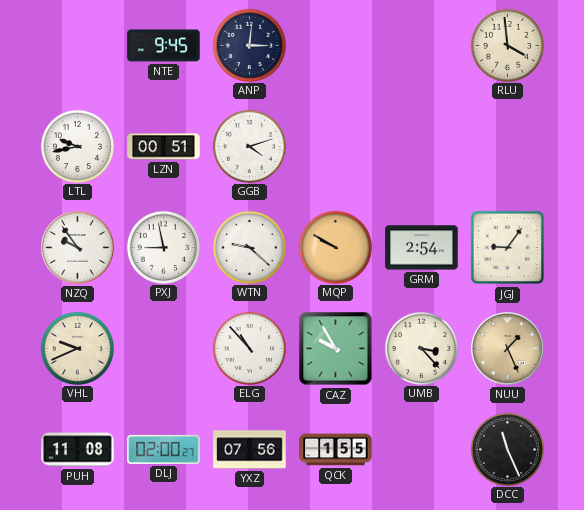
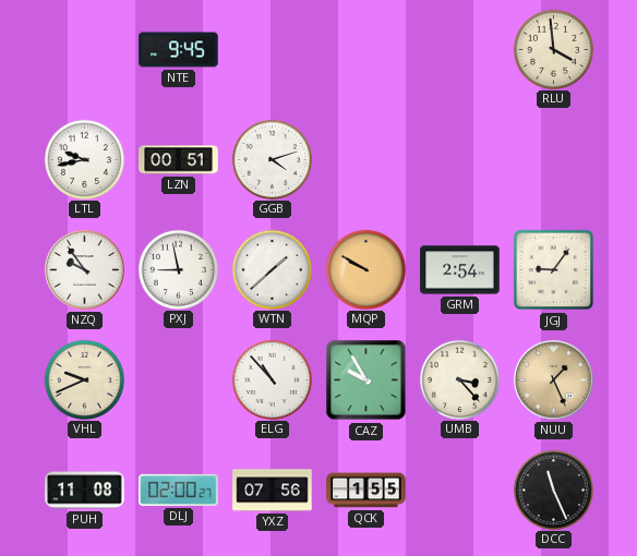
ANP: 3:01 -> none (249, 45)
WTN: 9:22 -> 1:38 (272, 269)
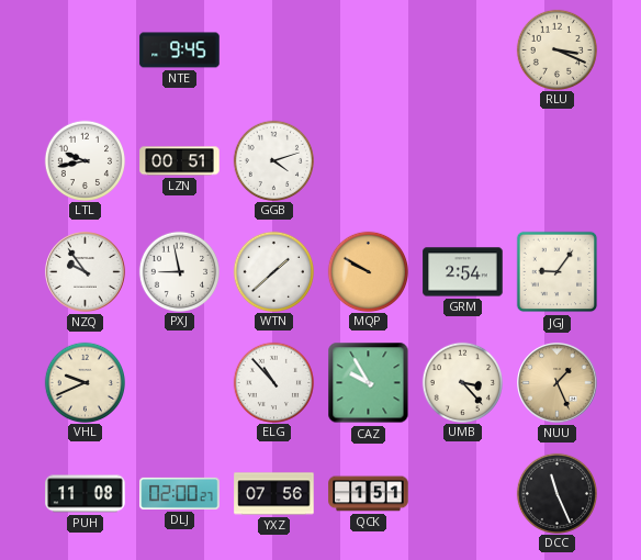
RLU: 3:59 -> 3:19 (556, 49)
QCK: 1:55 -> 1:51 (369, 494)
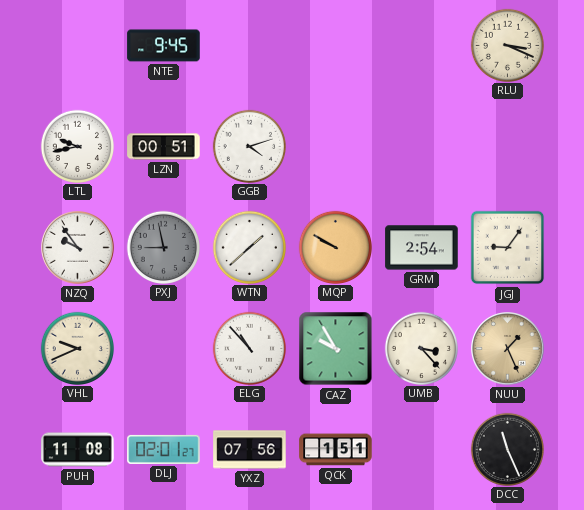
PXJ dial: white -> grey (163, 247)
DLJ: 02:00 -> 02:01 (164, 449)
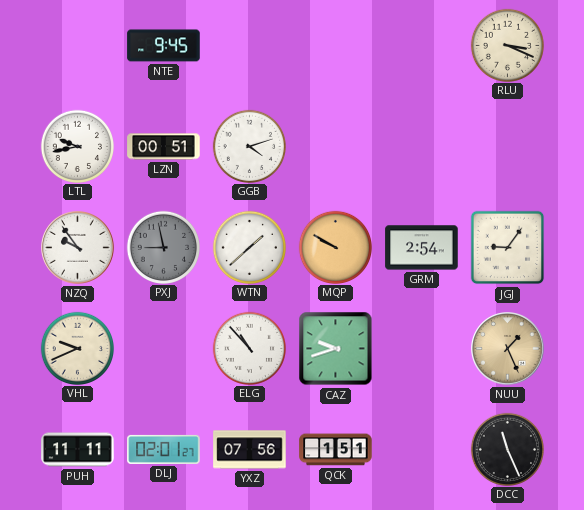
CAZ: 9:55 -> 9:42 (336, 349)
UMB: 3:23 -> none (421, 348)
PUH: 11:08 -> 11:11 (78, 450)
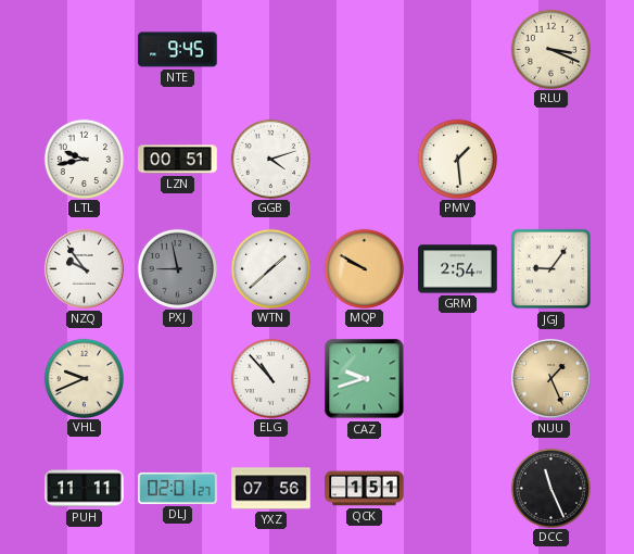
PMV: none -> 1:29 (457, 159)
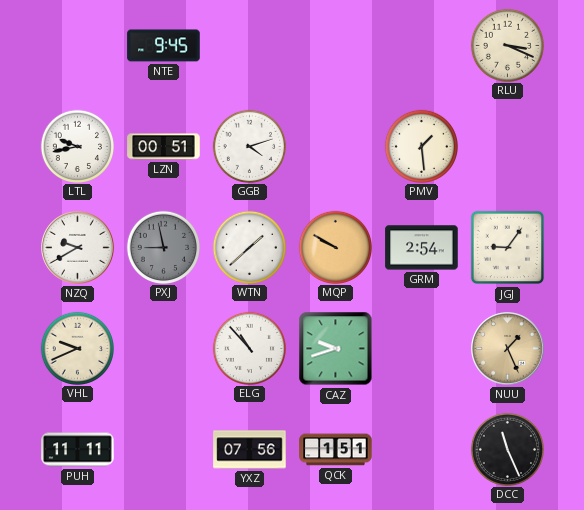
NZQ: 9:54 -> 9:40 (78, 248)
DLJ: 02:01 -> none (178, 488)
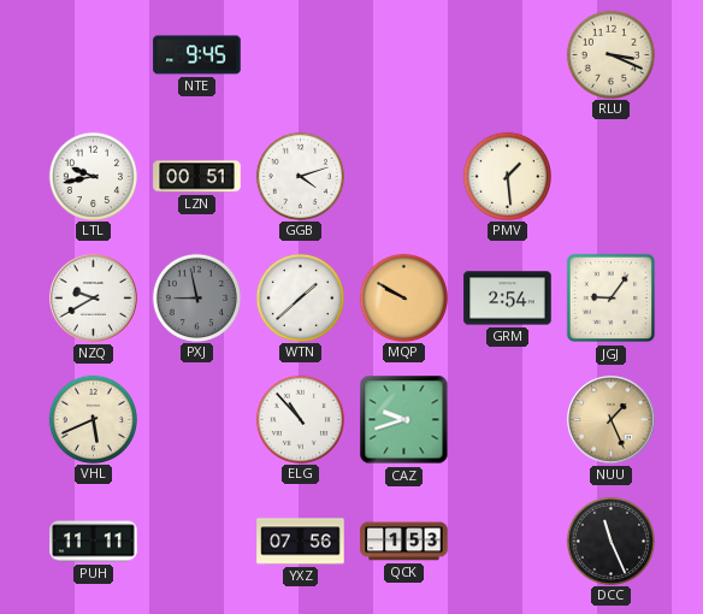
VHL: 9:41 -> 5:41 (93, 419)
QCK: 1:51 -> 1:53 (404, 542)
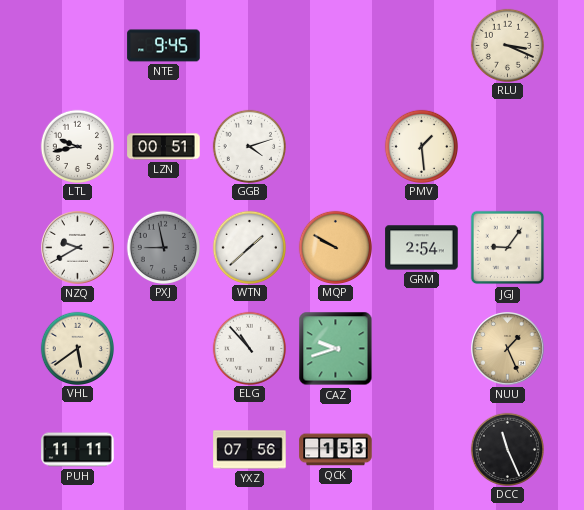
VHL: 5:41 -> 5:39 (77, 348)
